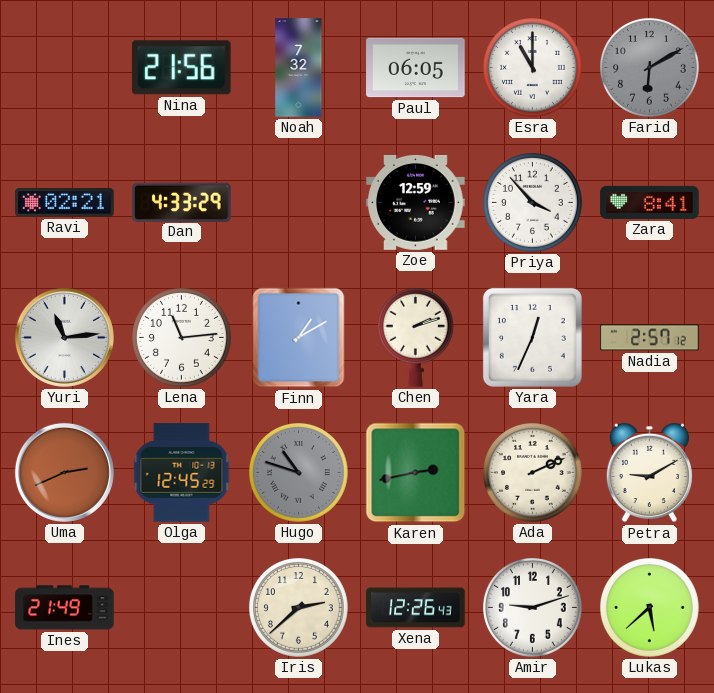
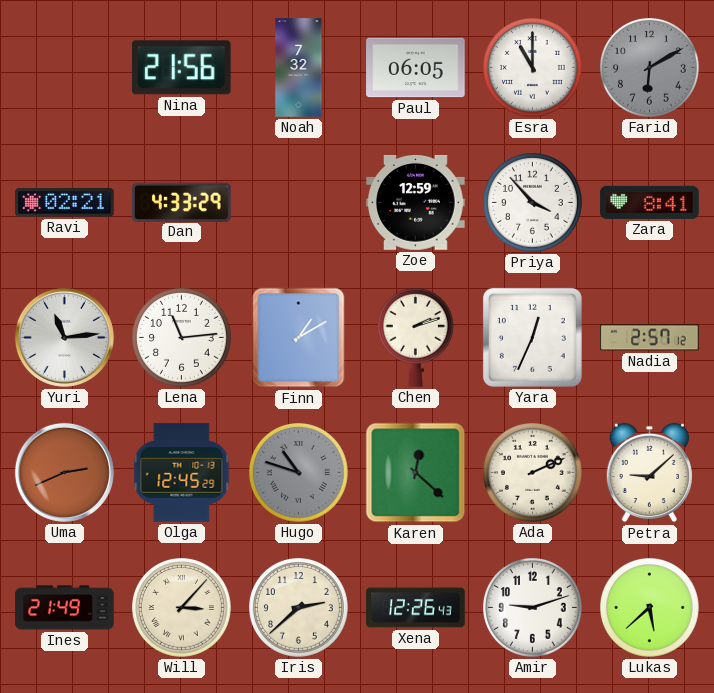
Karen: 2:43 -> 12:22 (416, 473)
Petra: 9:10 -> 9:08 (649, 473)
Will: none -> 3:07 (182, 608)
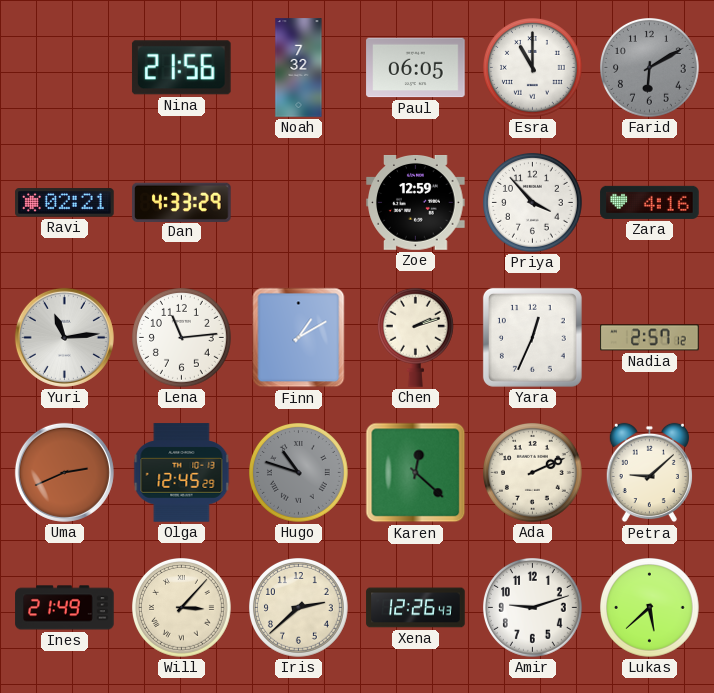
Zara: 8:41 -> 4:16 (650, 202)
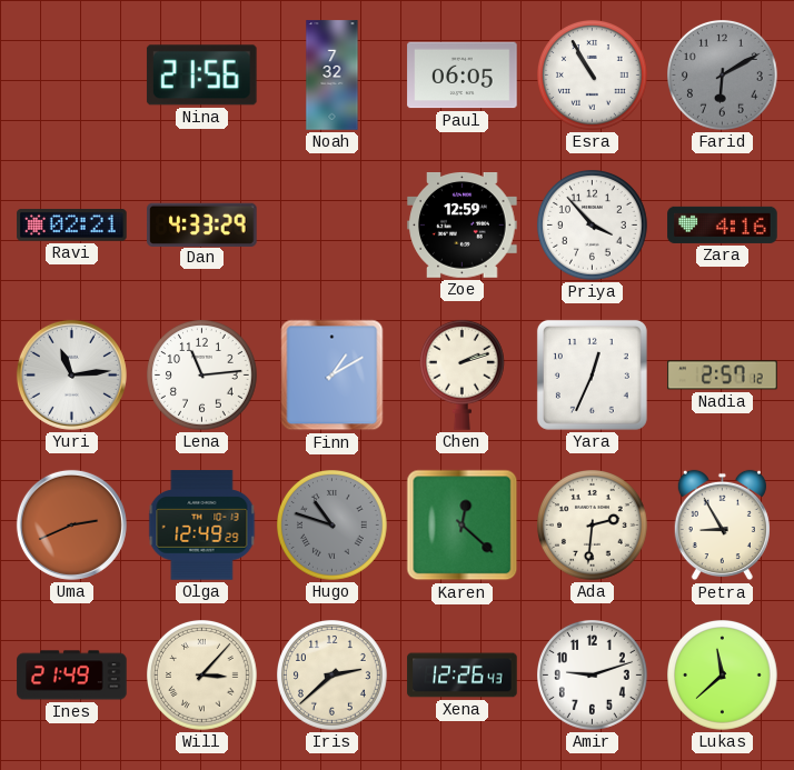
Esra: 11:00 -> 10:55 (593, 76)
Olga: 12:45 -> 12:49 (202, 526)
Ada: 2:11 -> 2:31 (593, 526)
Petra: 9:08 -> 8:55 (722, 526)
Lukas: 5:38 -> 11:38 (723, 676)
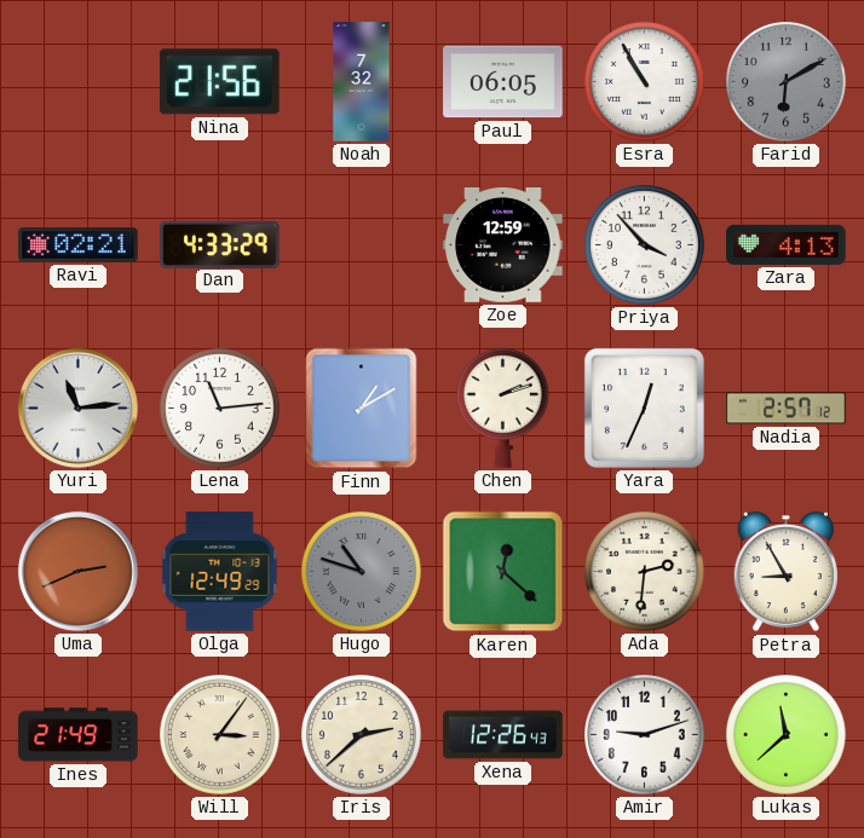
Zara: 4:16 -> 4:13 (787, 244)
Will: 3:07 -> 3:06 (220, 735)
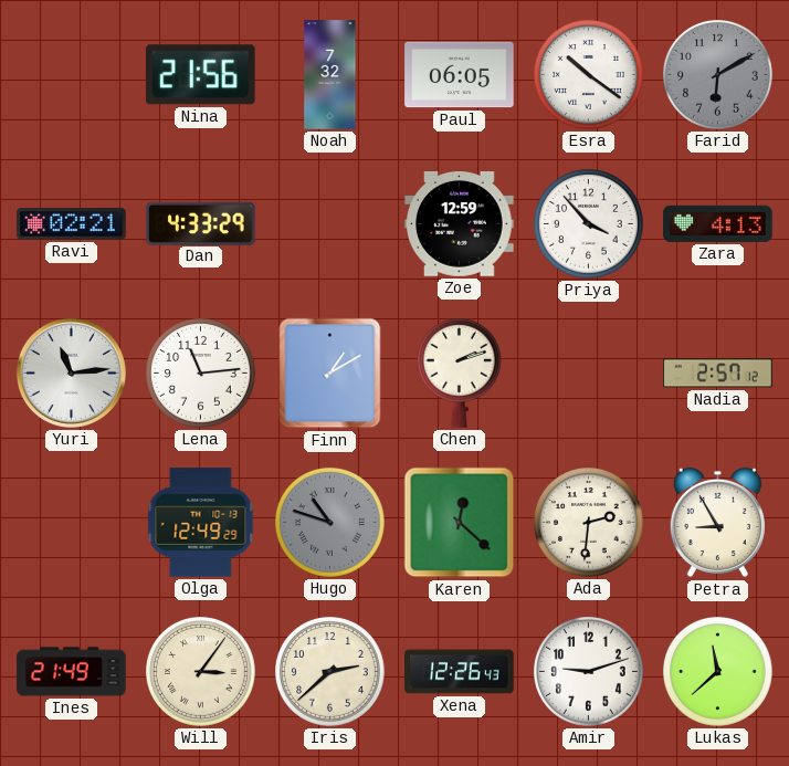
Esra: 10:55 -> 10:21 (589, 75)
Yara: 12:34 -> none (644, 408)
Uma: 2:41 -> none (77, 571)
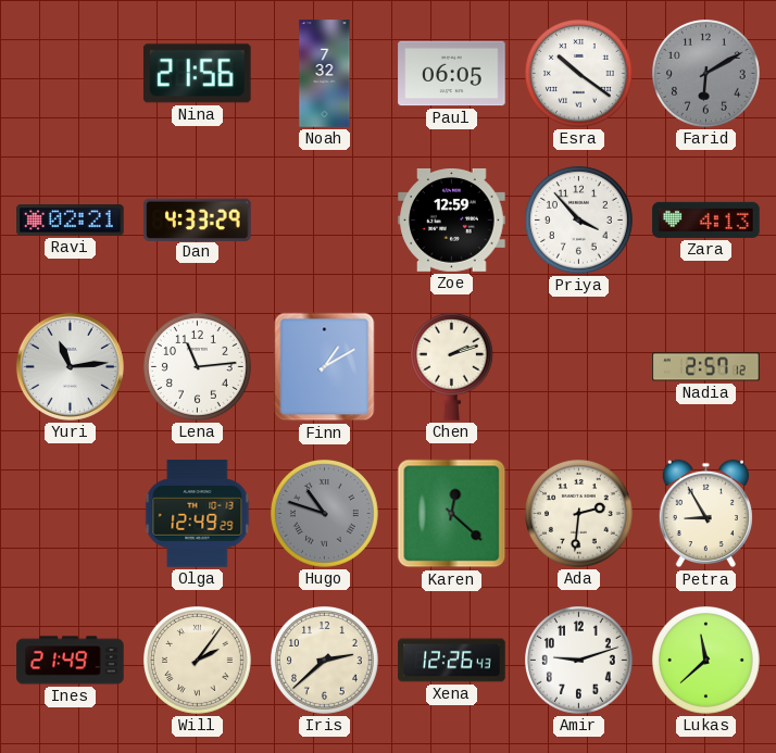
Will: 3:06 -> 2:06 (198, 661)
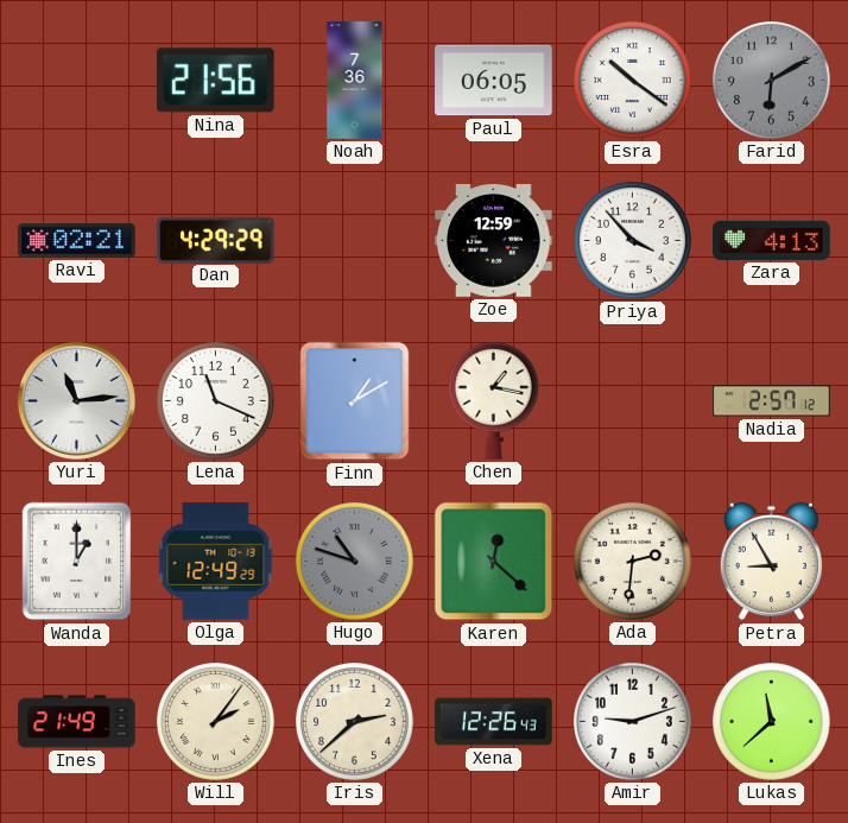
Noah: 7:32 -> 7:36 (355, 81)
Dan: 4:33 -> 4:29 (216, 240)
Lena: 11:14 -> 11:19 (216, 401)
Chen: 2:12 -> 1:17 (493, 400)
Wanda: none -> 1:00 (77, 562)
